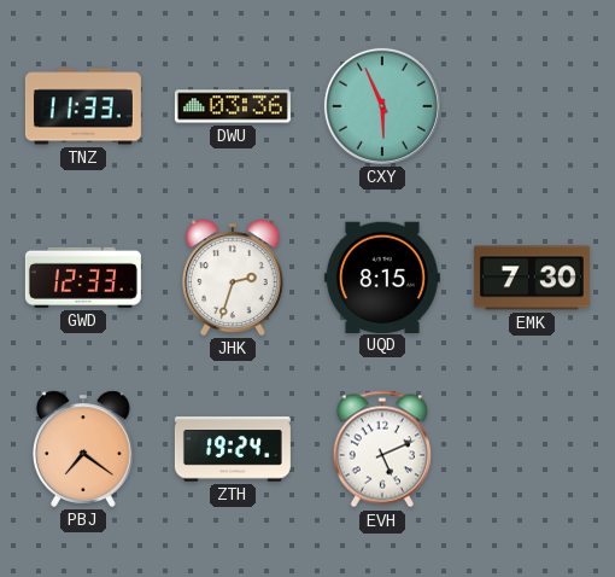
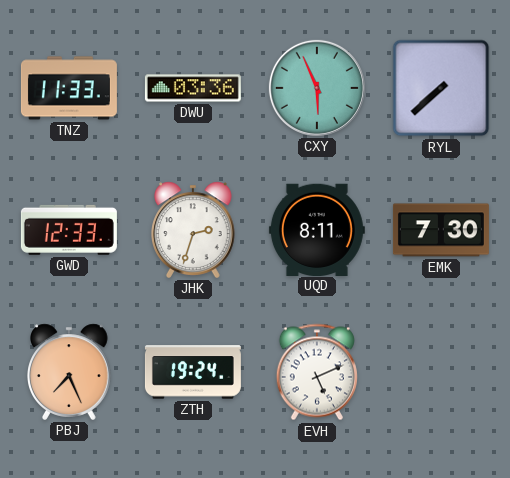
RYL: none -> 7:38 (441, 88)
UQD: 8:15 -> 8:11 (317, 229)
PBJ: 7:21 -> 7:26 (70, 372)
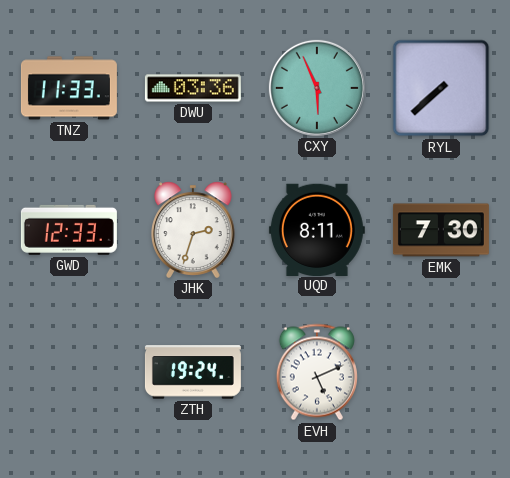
PBJ: 7:26 -> none (70, 372)
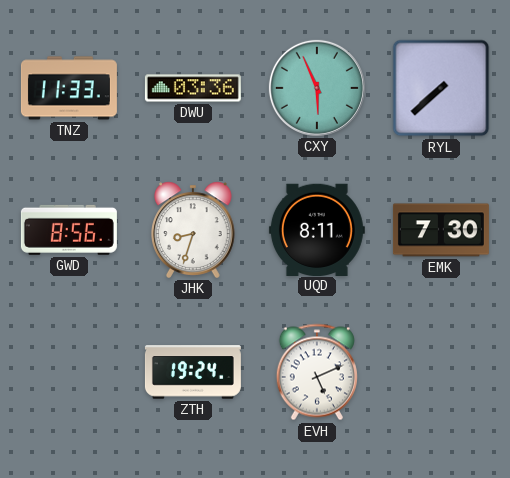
GWD: 12:33 -> 8:56 (69, 230)
JHK: 2:33 -> 8:33 (194, 230)
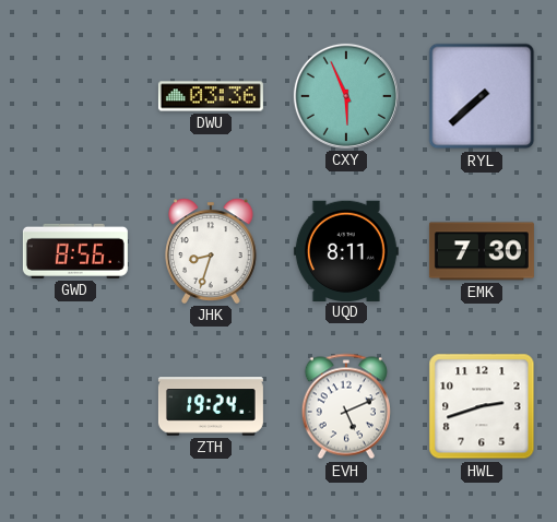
TNZ: 11:33 -> none (69, 88)
HWL: none -> 2:42 (482, 406)
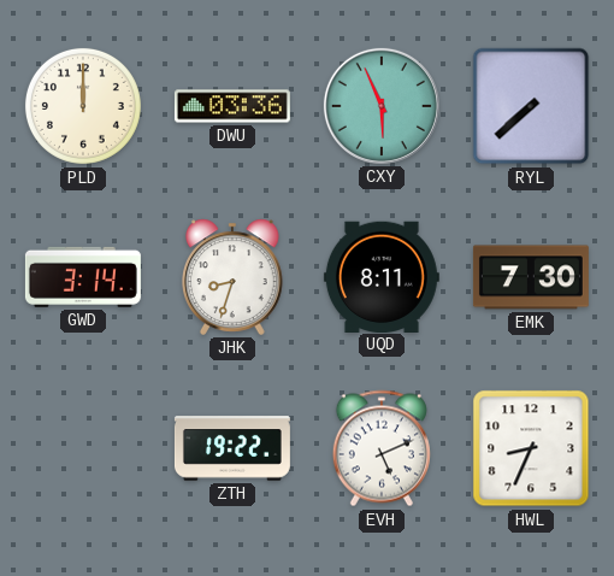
PLD: none -> 12:00 (83, 106)
GWD: 8:56 -> 3:14 (83, 277)
ZTH: 19:24 -> 19:22 (232, 448)
HWL: 2:42 -> 8:34 (531, 448)
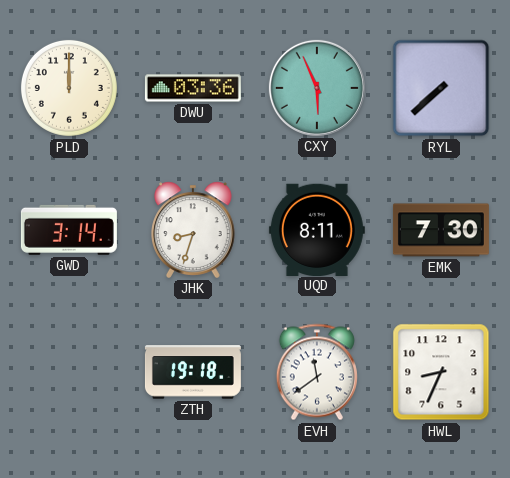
ZTH: 19:22 -> 19:18 (193, 372)
EVH: 5:11 -> 11:39 (317, 372)
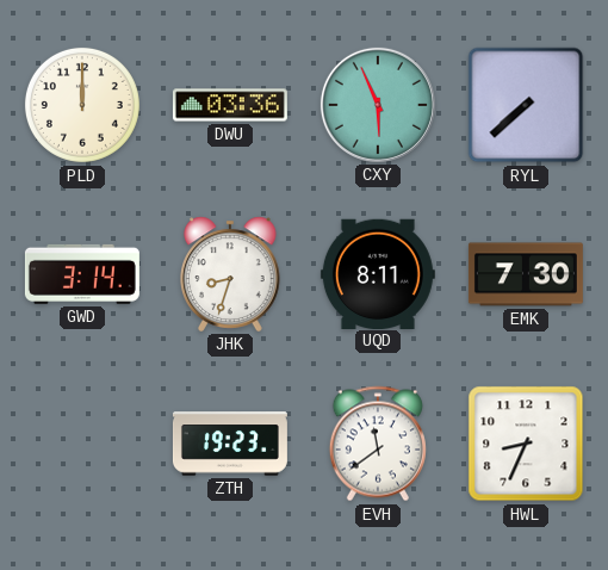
ZTH: 19:18 -> 19:23 (230, 444)
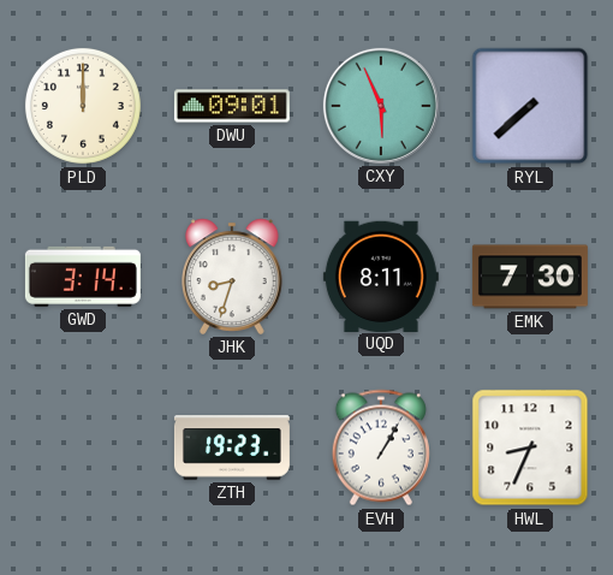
DWU: 03:36 -> 09:01 (232, 106)
EVH: 11:39 -> 1:05 (381, 447)
